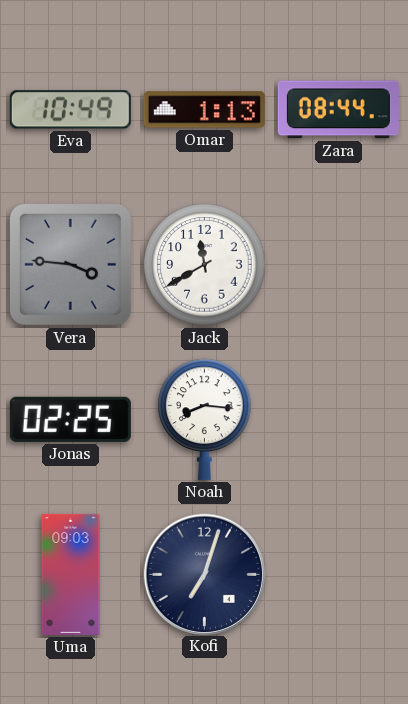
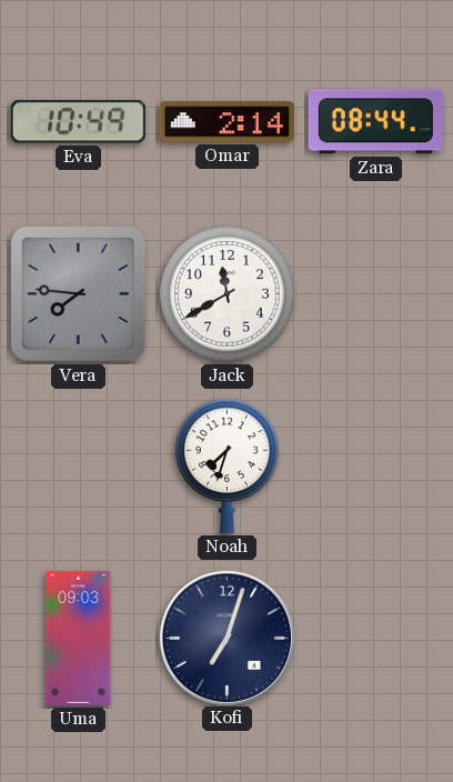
Omar: 1:13 -> 2:14 (226, 122)
Vera: 3:46 -> 7:46 (78, 293)
Jonas: 02:25 -> none (70, 419)
Noah: 8:16 -> 7:33 (228, 465)
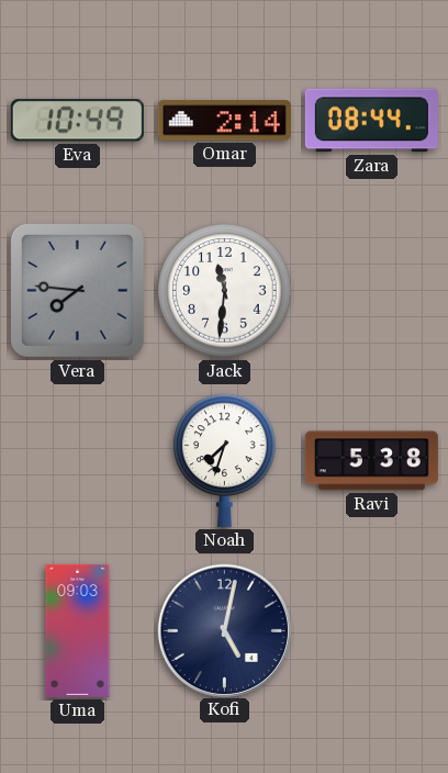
Jack: 11:40 -> 11:31 (225, 291)
Ravi: none -> 5:38 (371, 461)
Kofi: 7:03 -> 5:02 (224, 630)
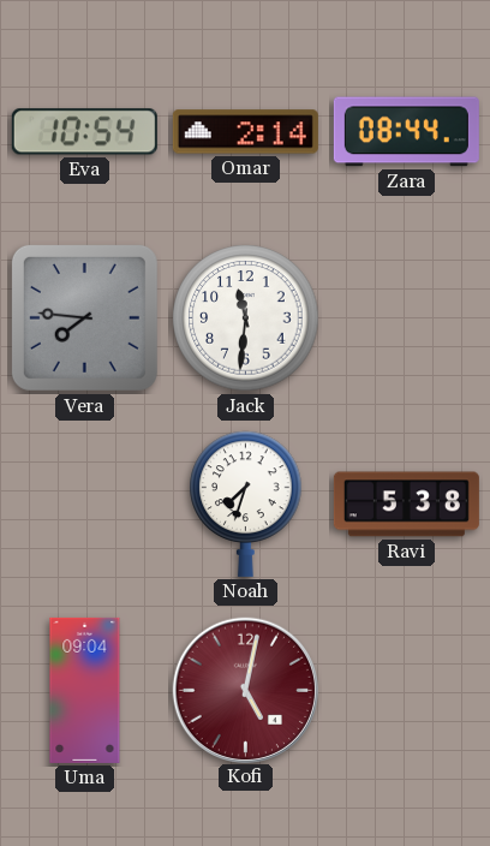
Eva: 10:49 -> 10:54 (84, 132)
Uma: 09:03 -> 09:04 (85, 690)
Kofi dial: navy -> burgundy (245, 690)
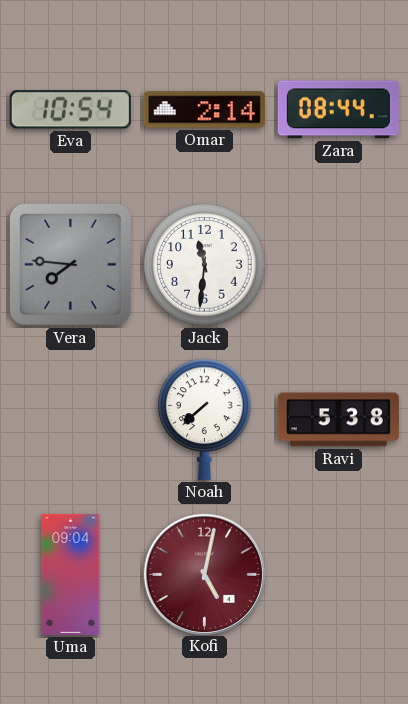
Noah: 7:33 -> 7:38 (205, 419)
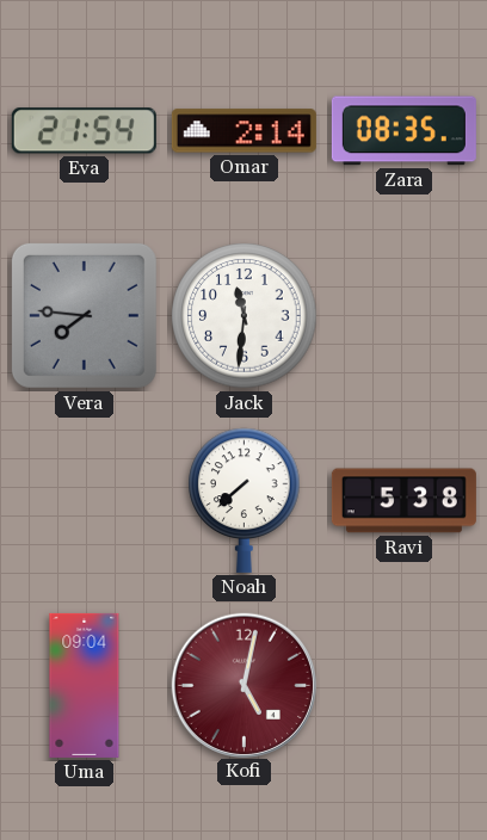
Eva: 10:54 -> 21:54 (84, 131)
Zara: 08:44 -> 08:35 (403, 131)
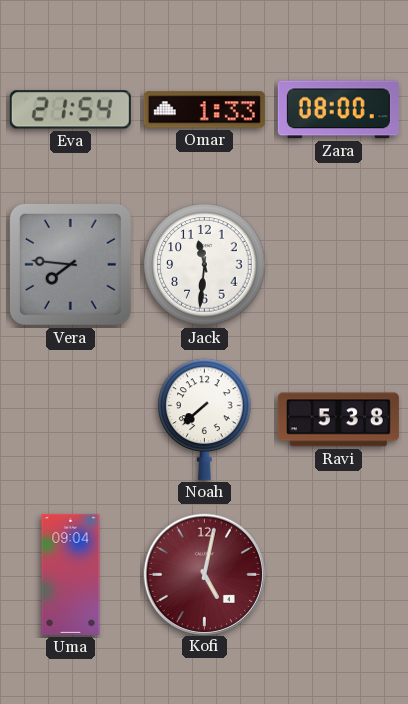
Omar: 2:14 -> 1:33 (204, 110)
Zara: 08:35 -> 08:00 (338, 110)
